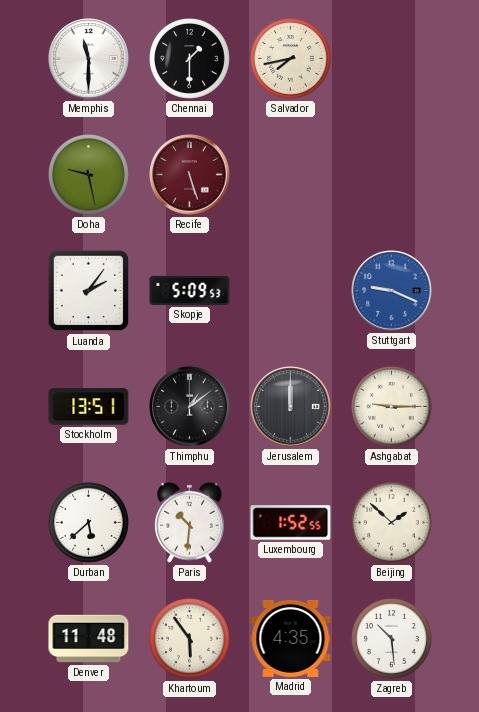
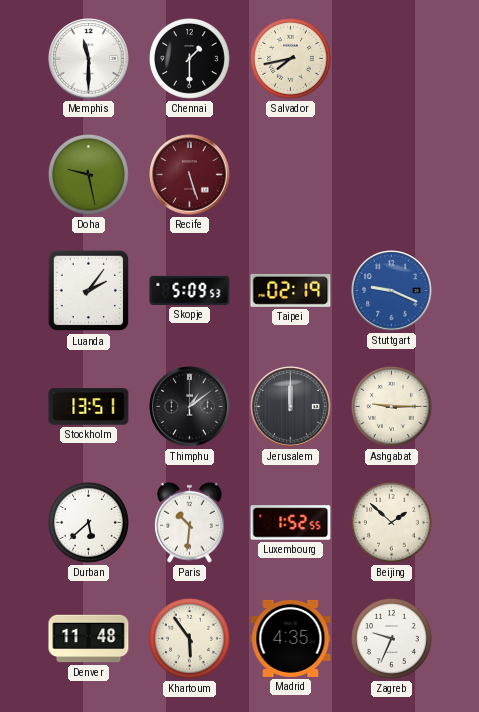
Taipei: none -> 02:19 (291, 290)
Zagreb: 10:29 -> 9:34 (391, 638)
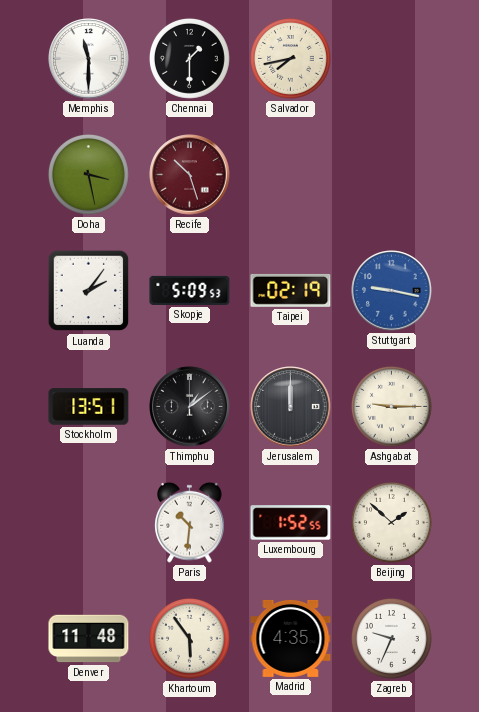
Doha: 9:28 -> 3:28 (88, 174)
Recife: 5:27 -> 10:27 (190, 175)
Stuttgart: 9:19 -> 9:17 (392, 291)
Durban: 5:38 -> none (88, 522)
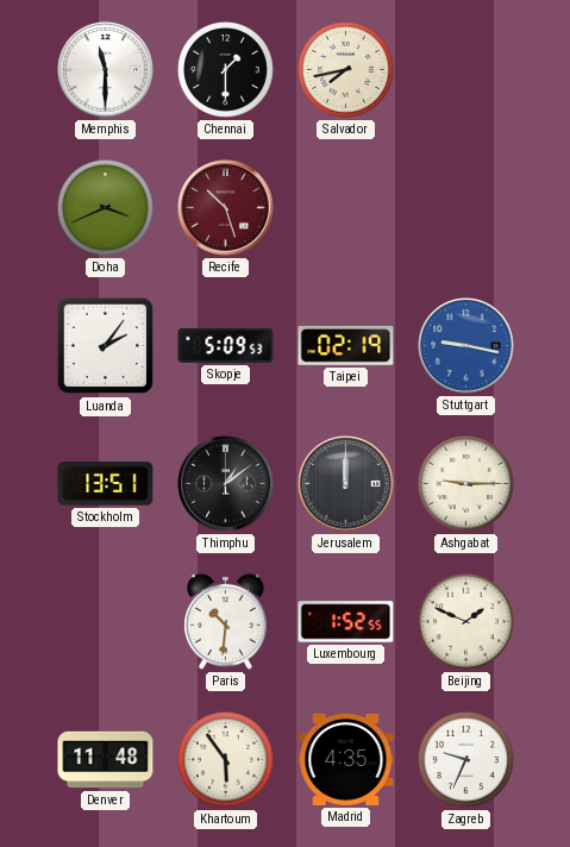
Doha: 3:28 -> 3:41 (105, 207)
Beijing: 1:52 -> 1:49 (465, 621)
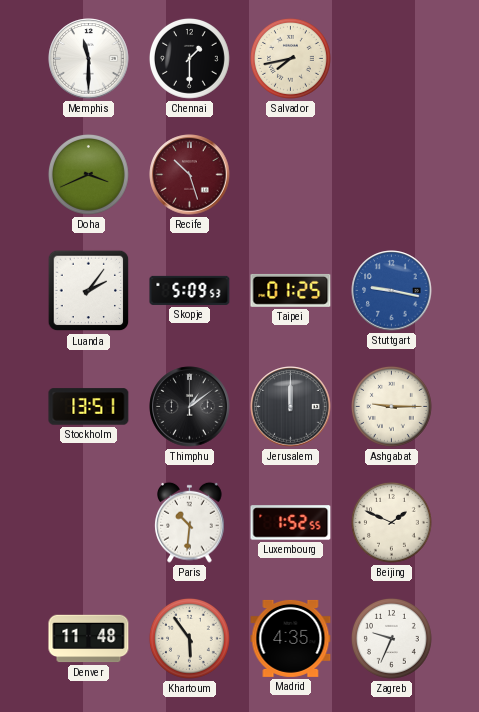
Taipei: 02:19 -> 01:25 (291, 290)
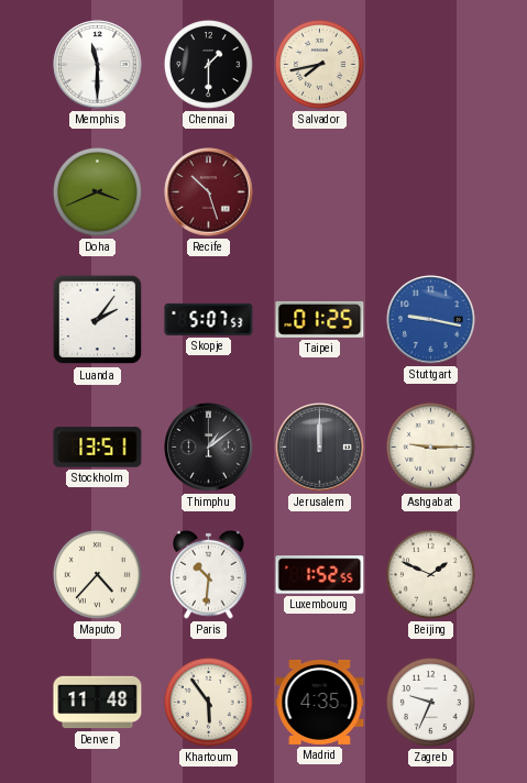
Skopje: 5:09 -> 5:07 (209, 319)
Maputo: none -> 4:37 (97, 574)
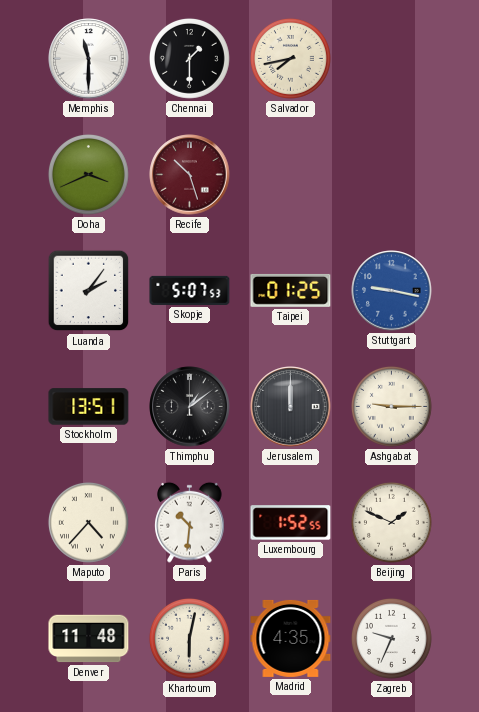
Khartoum: 5:54 -> 6:02 (189, 638)
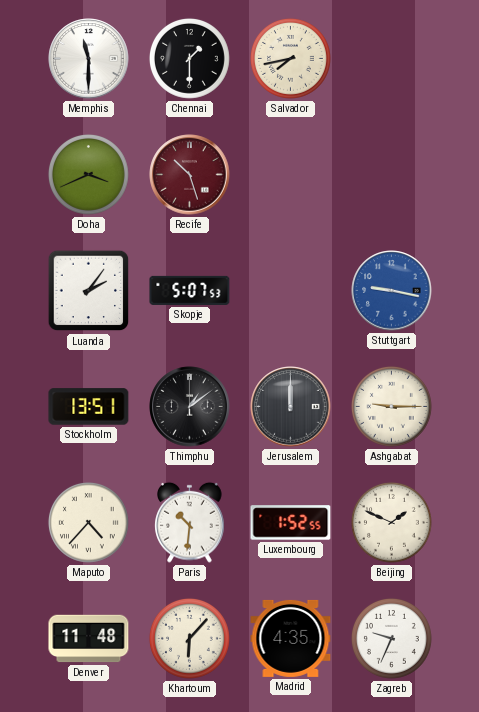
Taipei: 01:25 -> none (291, 290)
Khartoum: 6:02 -> 6:07 (189, 638)
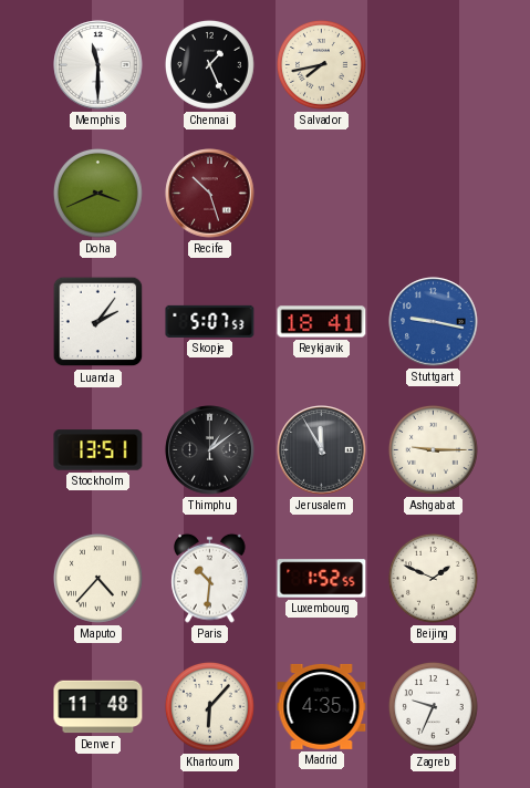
Chennai: 1:30 -> 1:26 (209, 64)
Reykjavik: none -> 18:41 (322, 322)
Jerusalem: 12:00 -> 11:55 (322, 450)
